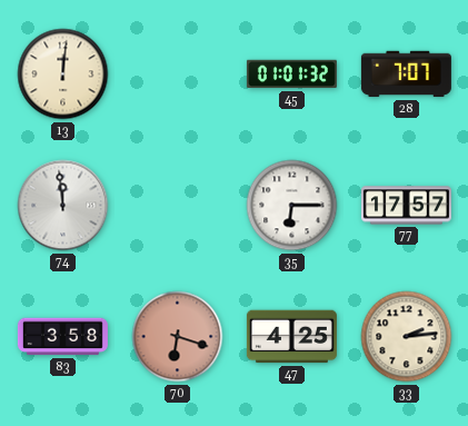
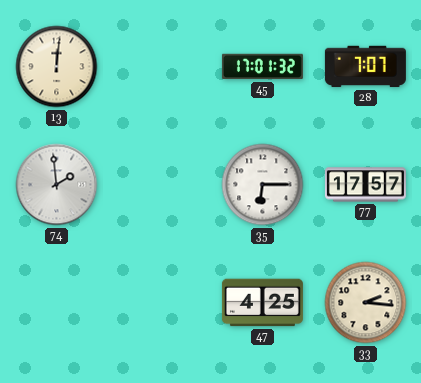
45: 01:01 -> 17:01 (262, 67)
74: 11:59 -> 1:59 (57, 185)
83: 3:58 -> none (62, 337)
70: 6:18 -> none (178, 337)
33: 2:14 -> 2:16 (366, 303)
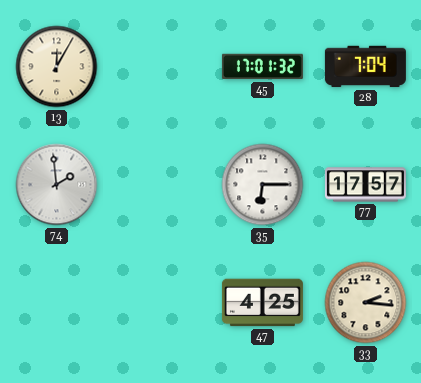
13: 12:01 -> 12:05 (57, 67)
28: 7:07 -> 7:04 (365, 67)
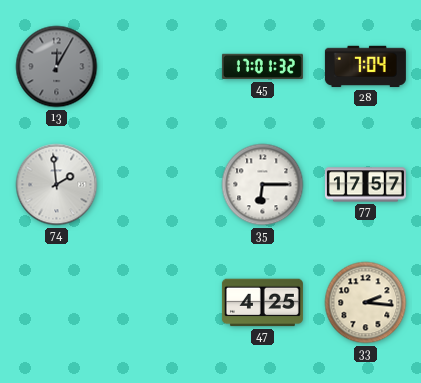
13 dial: cream -> grey (57, 67)
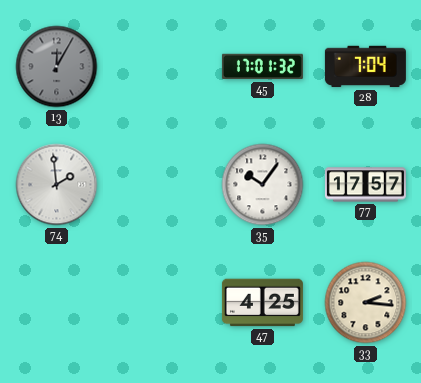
35: 6:15 -> 10:06 (263, 185)
